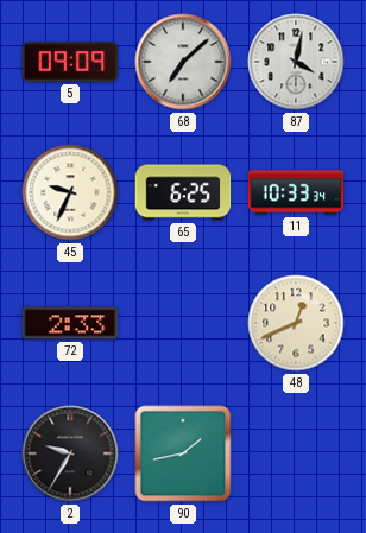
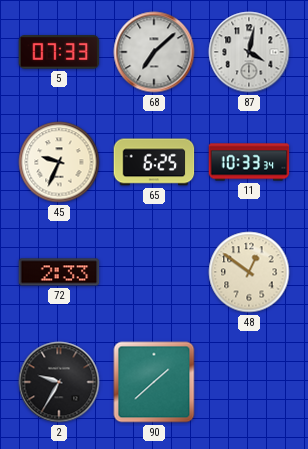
5: 09:09 -> 07:33 (59, 52)
48: 12:41 -> 12:51 (249, 272)
90: 1:43 -> 1:38 (154, 382)
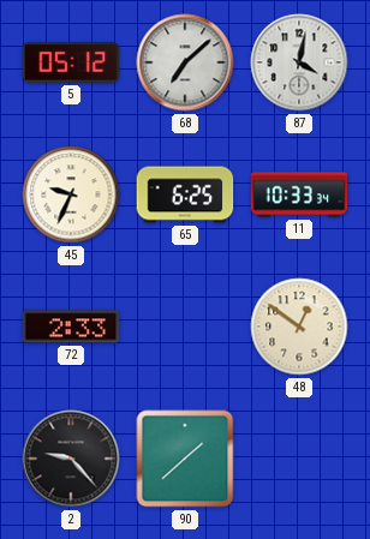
5: 07:33 -> 05:12 (71, 62)
2: 9:35 -> 9:23 (71, 459)
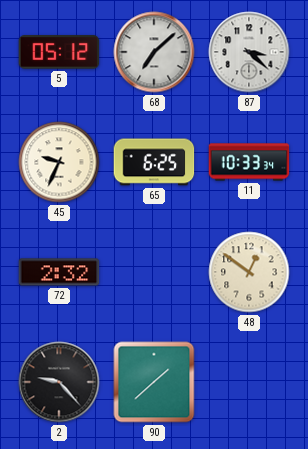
87: 4:02 -> 3:22 (249, 52)
72: 2:33 -> 2:32 (59, 272)
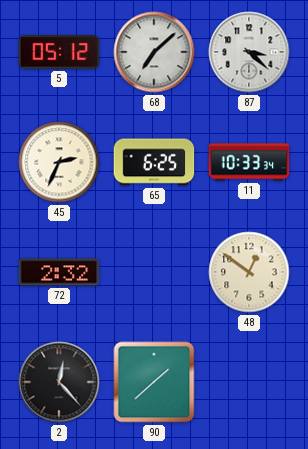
45: 9:34 -> 2:34 (59, 162)
2: 9:23 -> 12:23 (59, 382)
